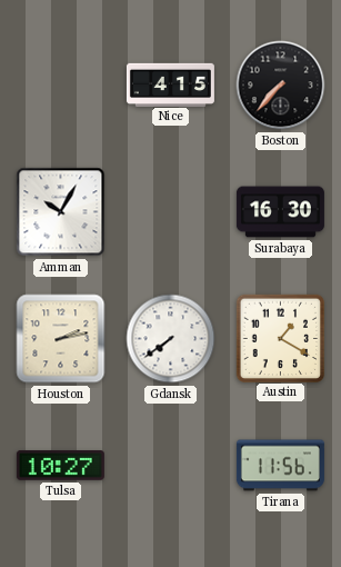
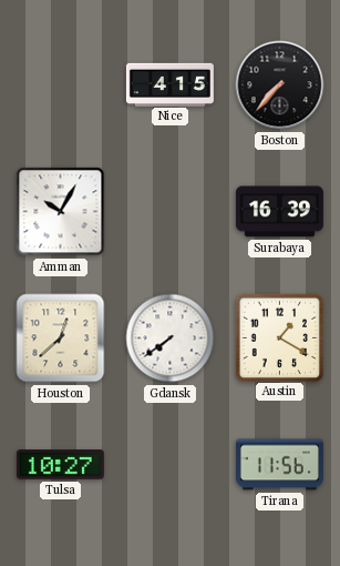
Surabaya: 16:30 -> 16:39 (279, 212)
Houston: 2:13 -> 12:38 (61, 338)
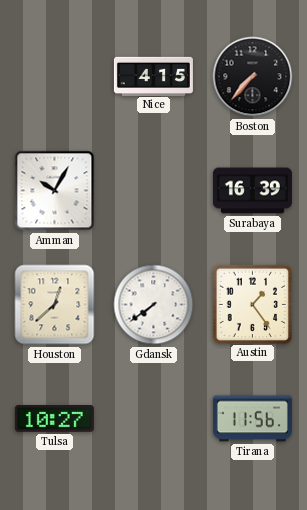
Austin: 1:20 -> 1:24 (252, 304)
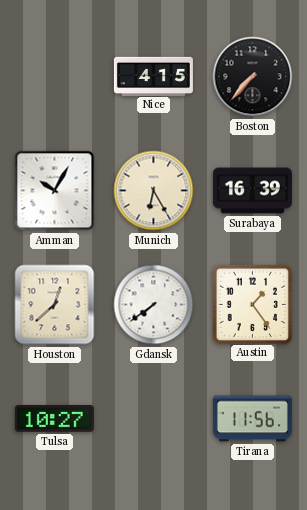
Munich: none -> 6:25 (154, 191)
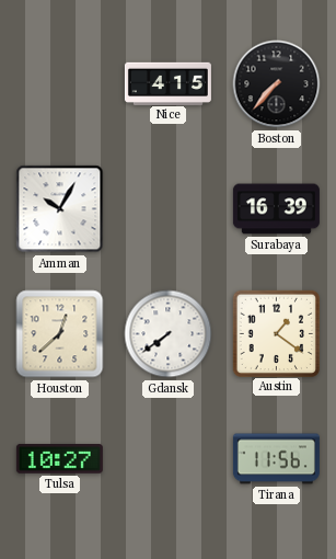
Munich: 6:25 -> none (154, 191)
Austin: 1:24 -> 1:21 (276, 333)
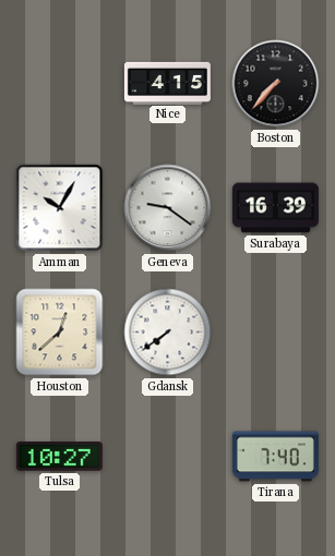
Geneva: none -> 9:21 (168, 208)
Austin: 1:21 -> none (276, 333)
Tirana: 11:56 -> 7:40 (275, 457)
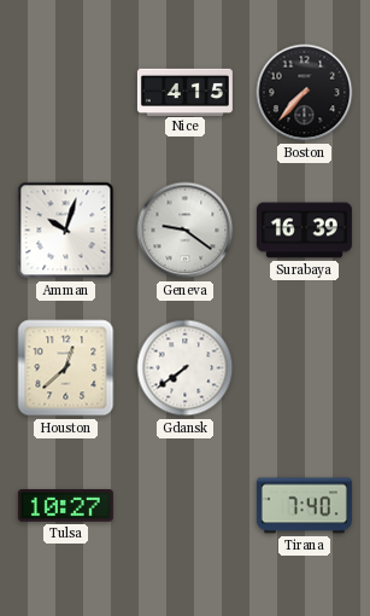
Amman: 10:05 -> 10:03 (66, 231)
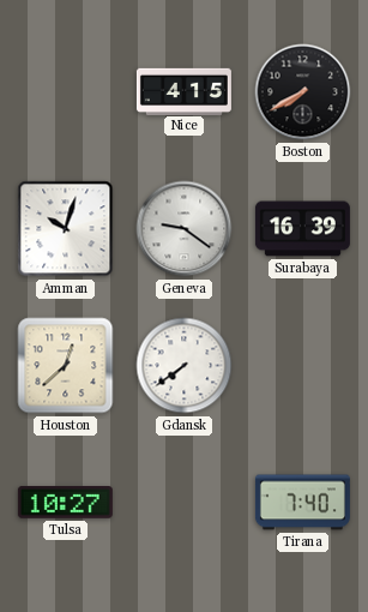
Boston: 7:37 -> 7:40 (303, 92)
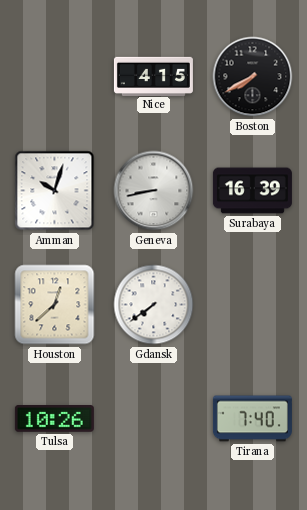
Geneva: 9:21 -> 8:43 (154, 191)
Tulsa: 10:27 -> 10:26 (54, 419)
